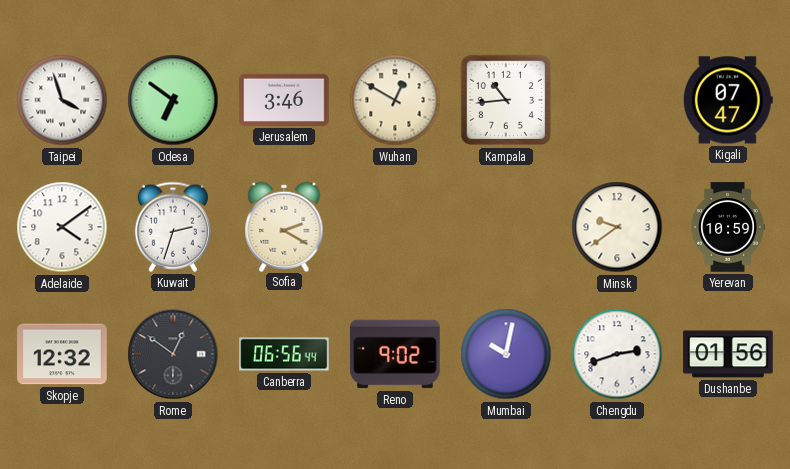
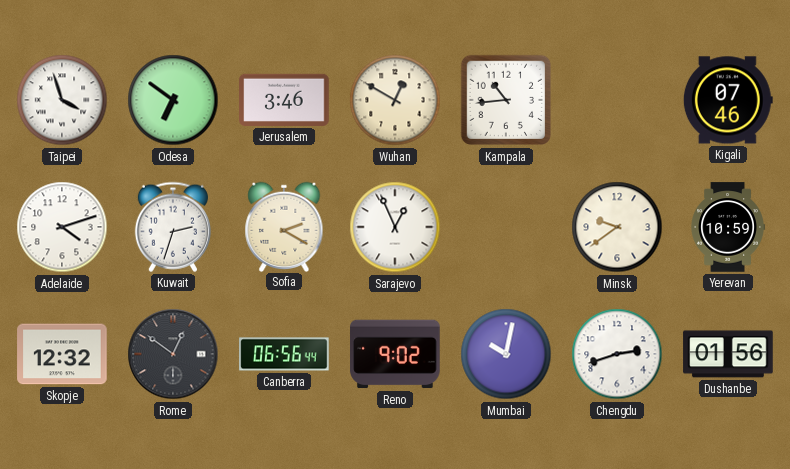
Kigali: 07:47 -> 07:46 (728, 100)
Adelaide: 4:09 -> 4:12 (62, 227)
Sarajevo: none -> 12:56 (395, 227)
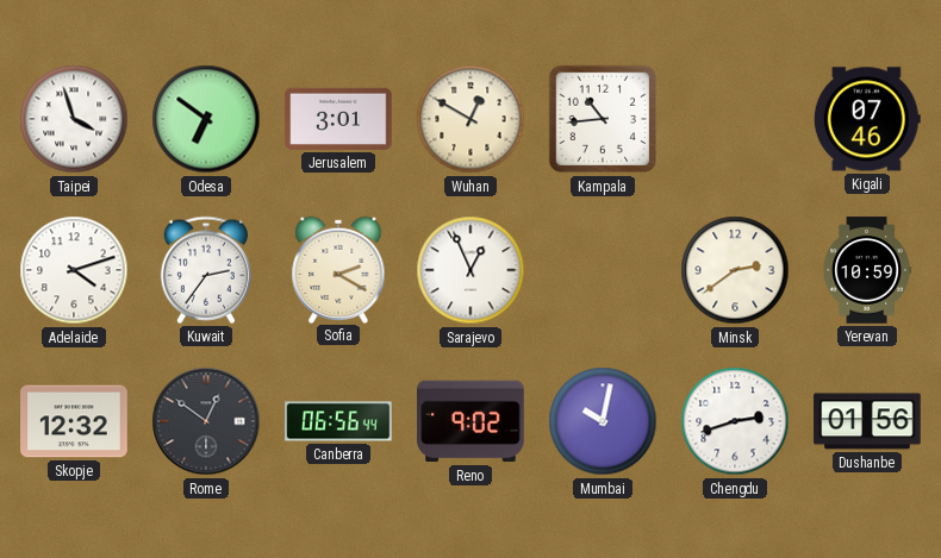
Jerusalem: 3:46 -> 3:01 (338, 119)
Kuwait: 2:33 -> 2:36 (206, 270)
Minsk: 9:39 -> 2:39 (735, 270)
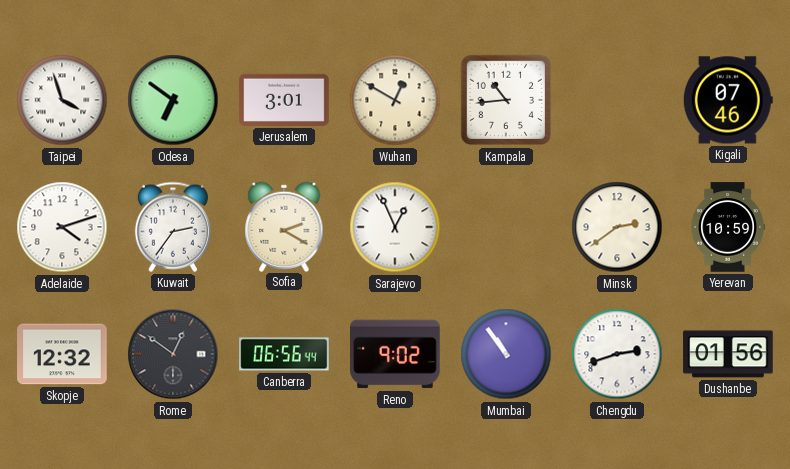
Mumbai: 10:02 -> 10:54 (506, 354)
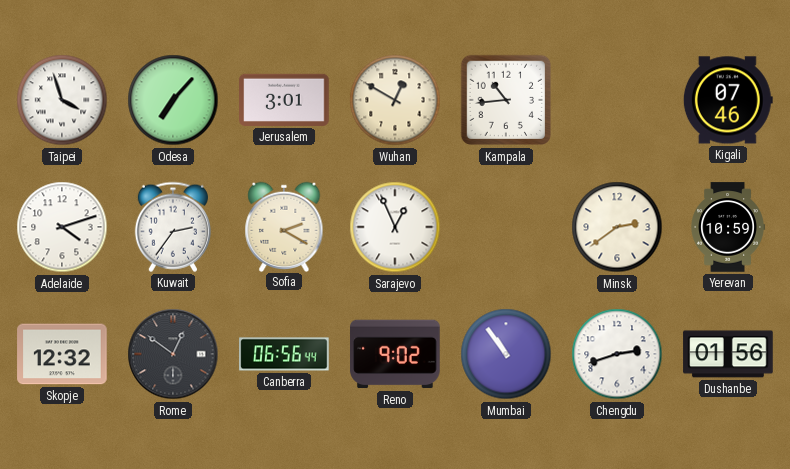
Odesa: 6:51 -> 7:07 (173, 100)
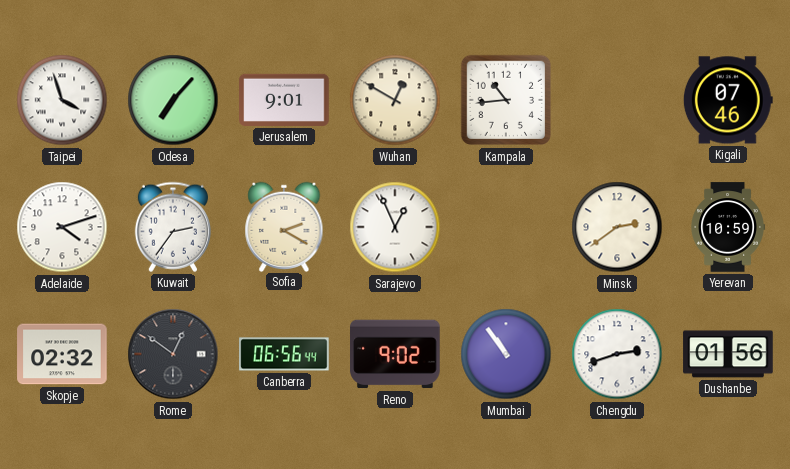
Jerusalem: 3:01 -> 9:01 (284, 100)
Skopje: 12:32 -> 02:32 (62, 354)
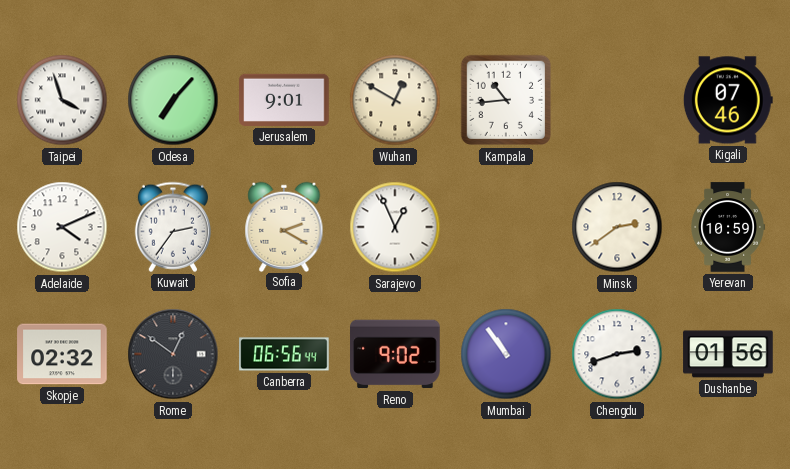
Adelaide: 4:12 -> 4:11 (62, 227)
